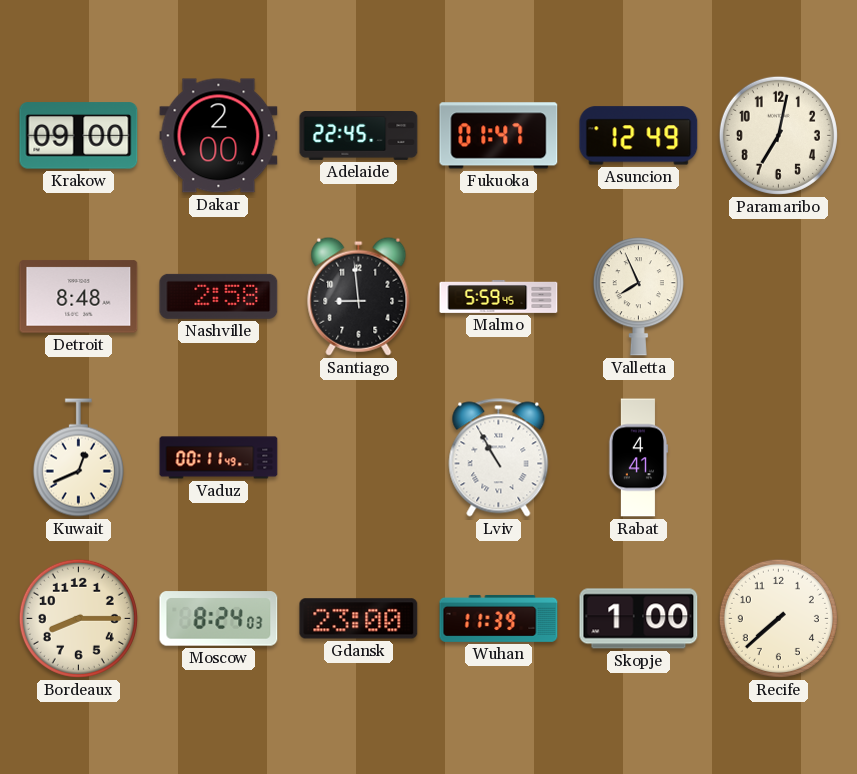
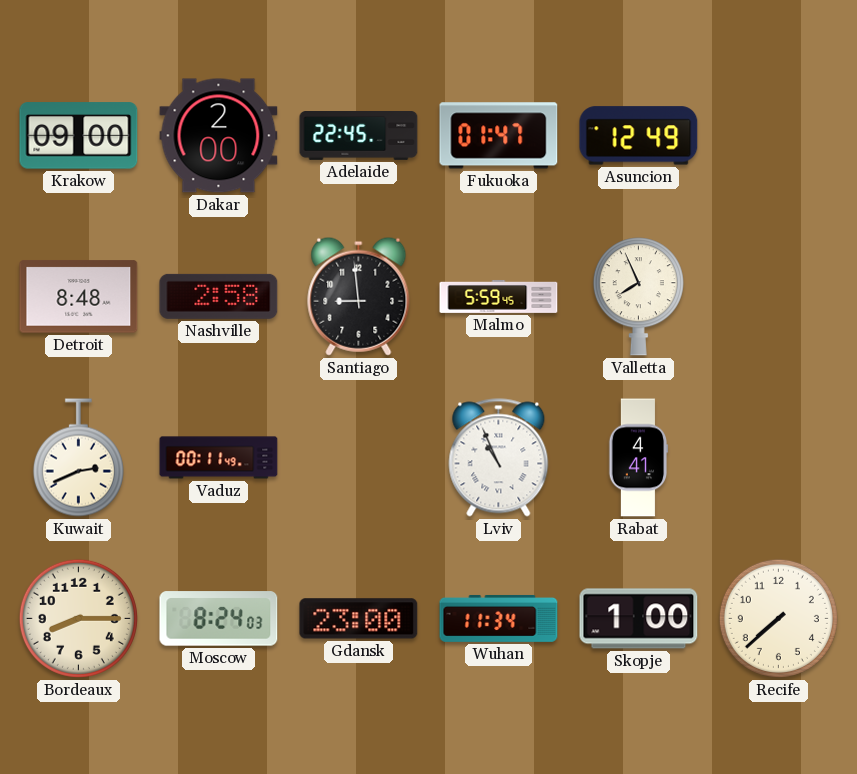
Paramaribo: 7:02 -> none (778, 135)
Kuwait: 12:41 -> 2:41 (78, 458)
Lviv: 10:55 -> 10:56 (499, 458)
Wuhan: 11:39 -> 11:34 (499, 619)
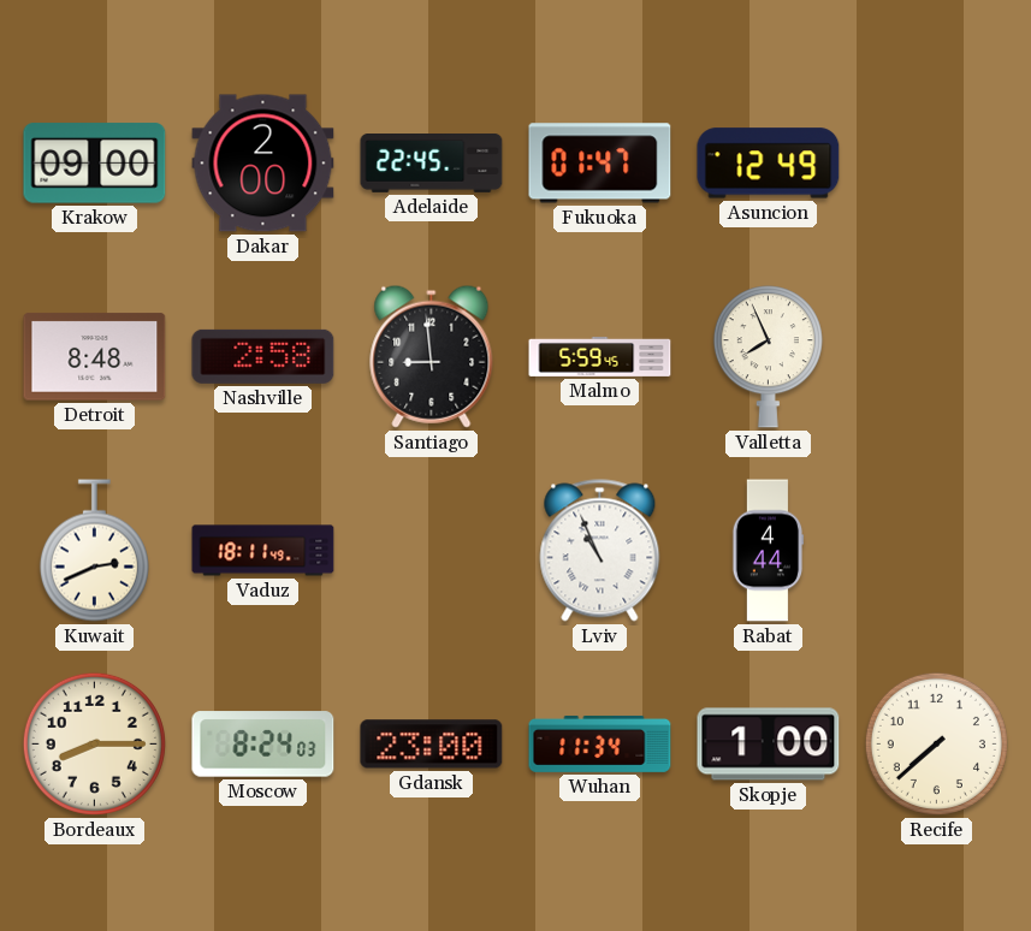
Vaduz: 00:11 -> 18:11 (263, 551)
Rabat: 4:41 -> 4:44 (768, 551)
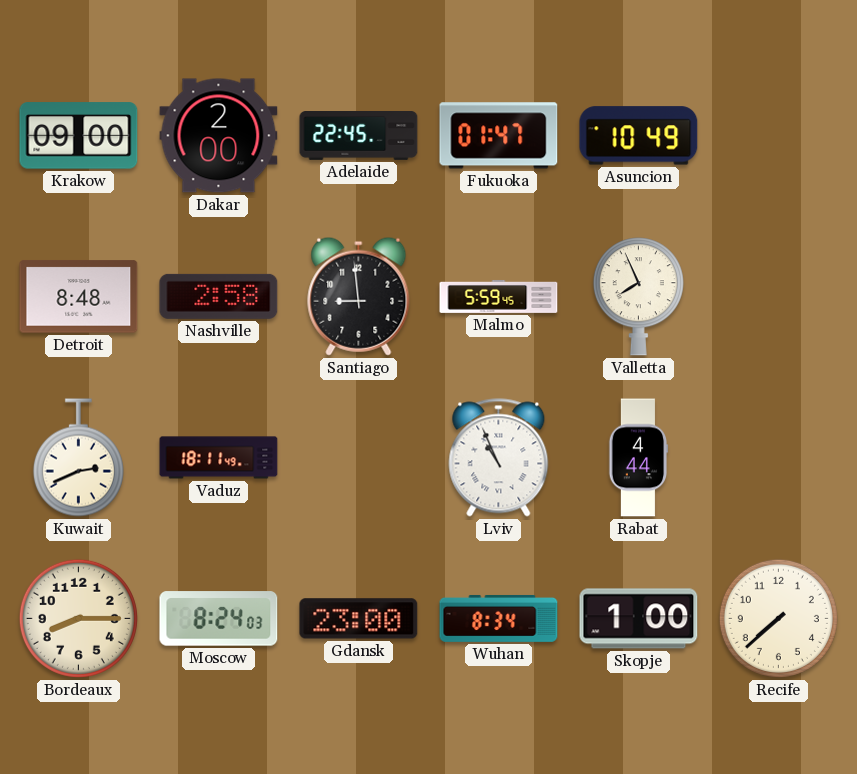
Asuncion: 12:49 -> 10:49 (639, 136)
Wuhan: 11:34 -> 8:34 (499, 619)
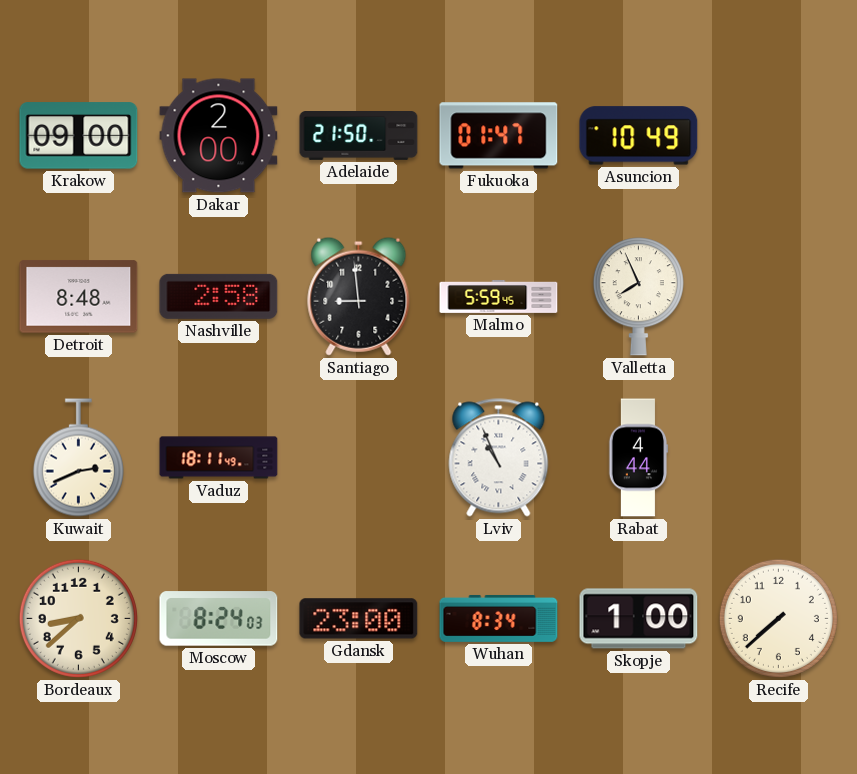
Adelaide: 22:45 -> 21:50 (359, 136)
Bordeaux: 8:15 -> 8:38 (78, 618)
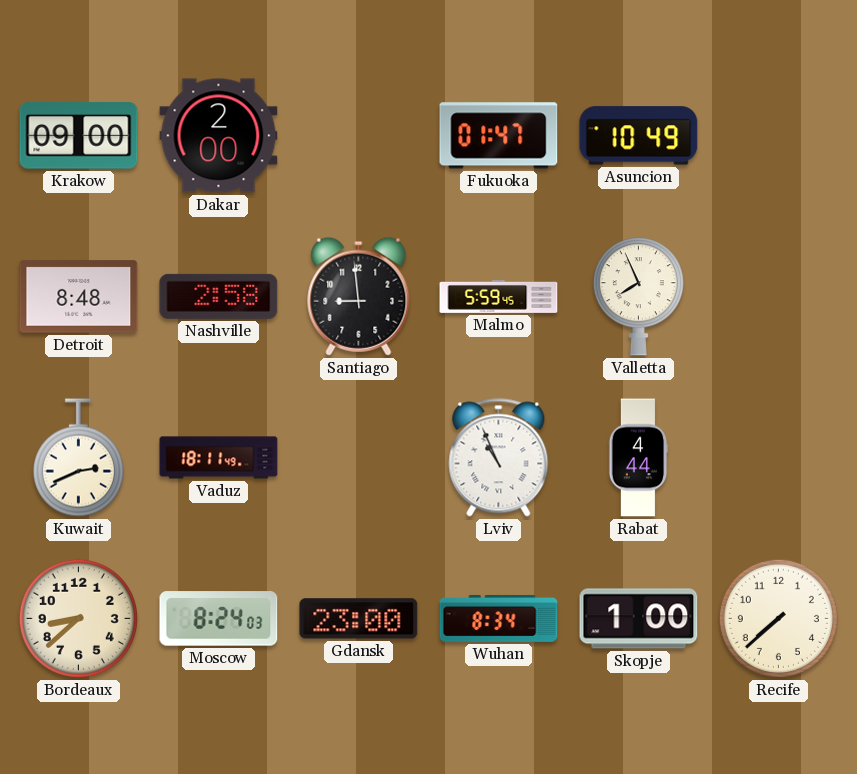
Adelaide: 21:50 -> none (359, 136)
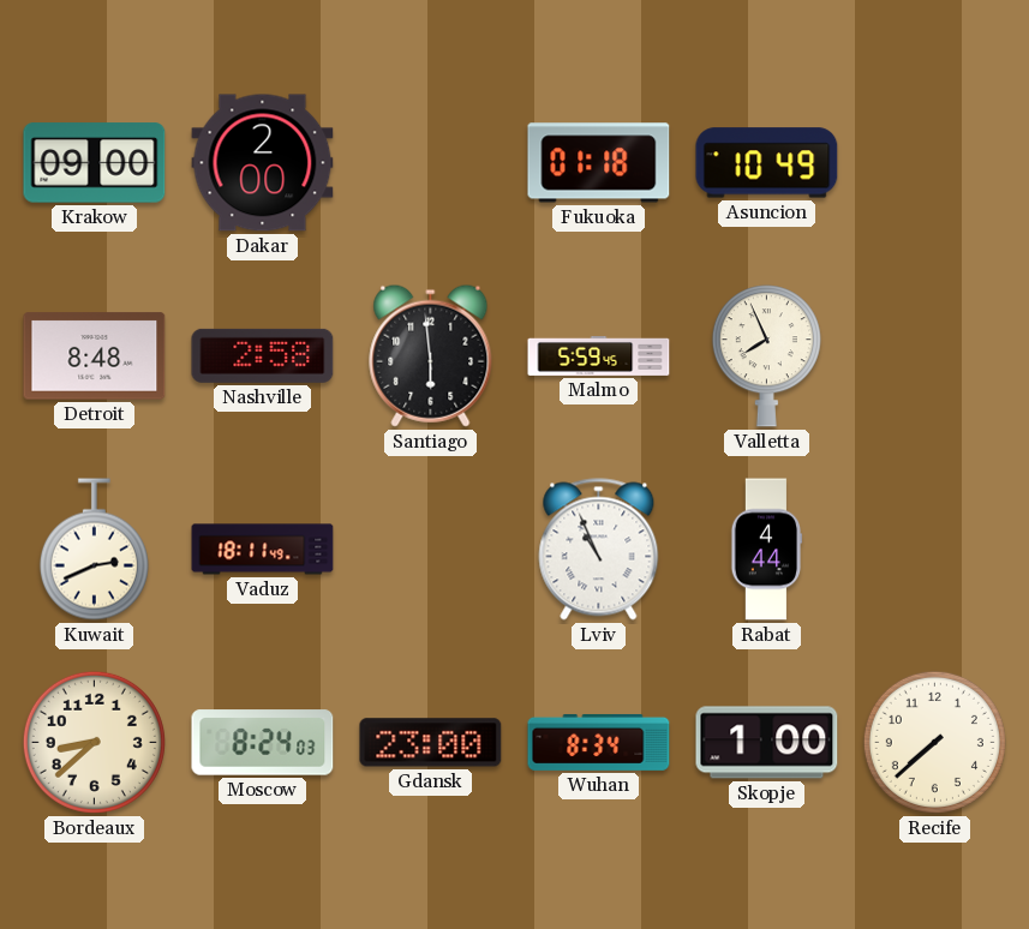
Fukuoka: 01:47 -> 01:18 (599, 163)
Santiago: 8:59 -> 5:59 (431, 355)
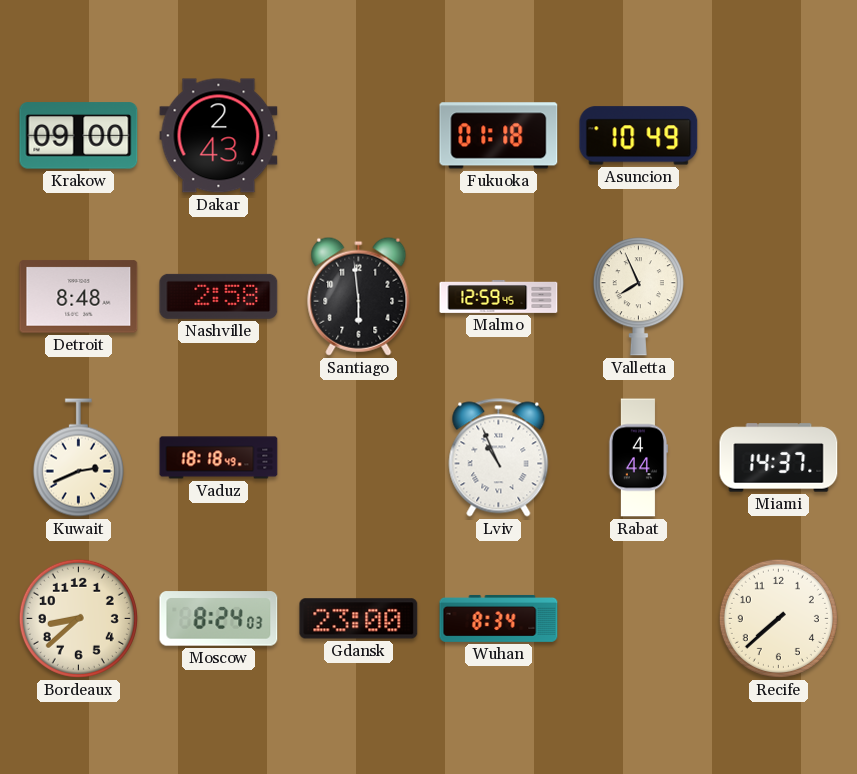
Dakar: 2:00 -> 2:43 (219, 136)
Malmo: 5:59 -> 12:59 (499, 296)
Vaduz: 18:11 -> 18:18 (219, 458)
Miami: none -> 14:37 (779, 458)
Skopje: 1:00 -> none (767, 743)
